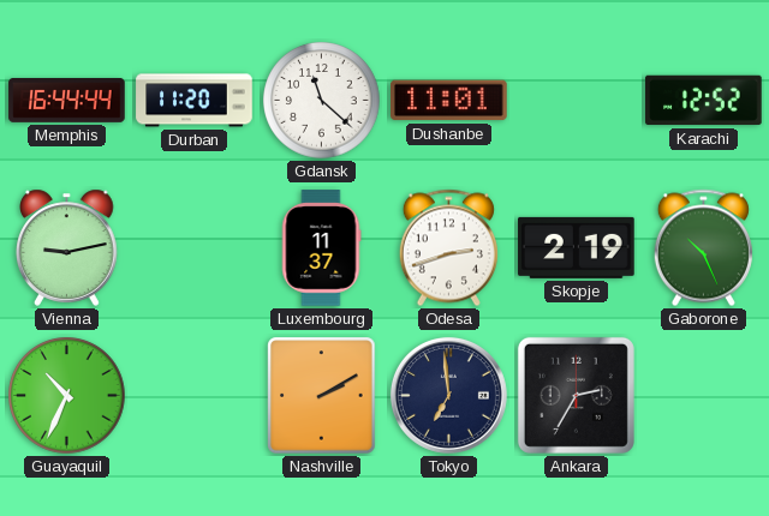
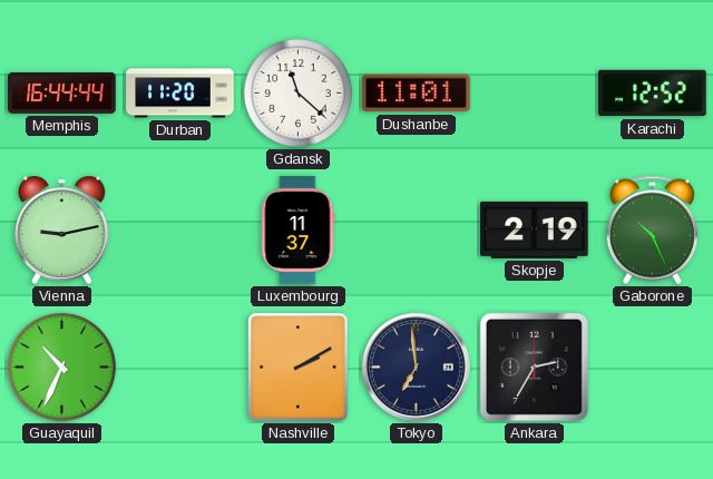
Odesa: 2:42 -> none (448, 248)
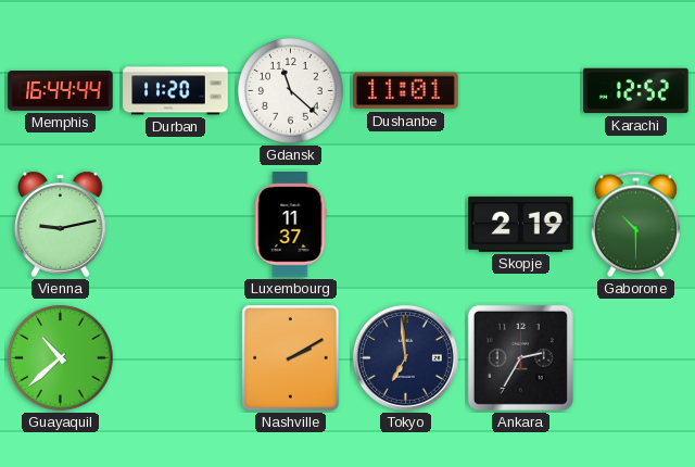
Gaborone: 10:26 -> 10:30 (635, 225)
Guayaquil: 10:34 -> 10:38 (61, 358)
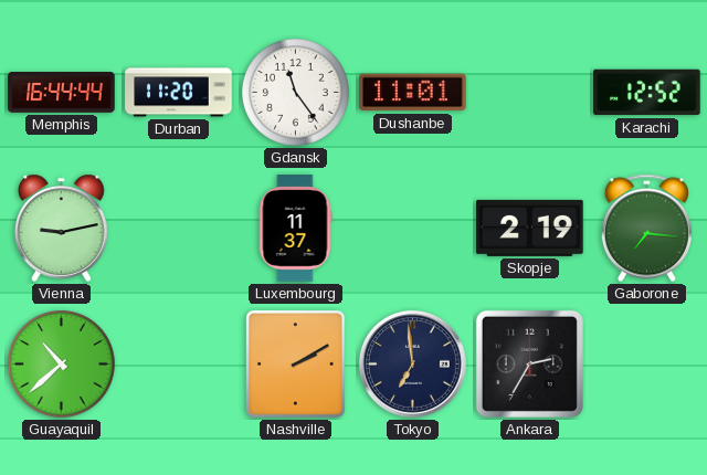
Gdansk: 11:22 -> 11:24 (296, 93)
Gaborone: 10:30 -> 7:16 (646, 229)
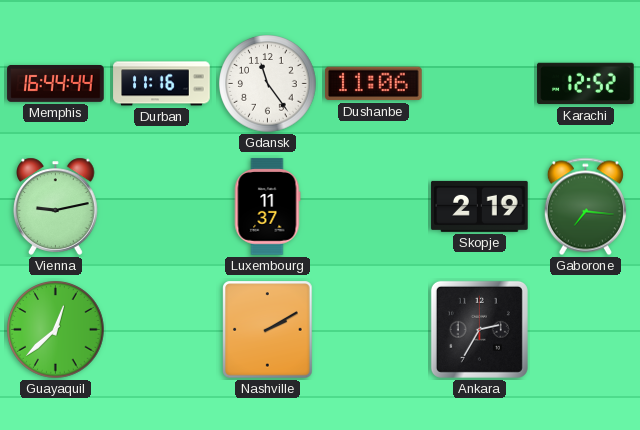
Durban: 11:20 -> 11:16 (162, 84)
Dushanbe: 11:01 -> 11:06 (374, 84)
Guayaquil: 10:38 -> 12:38 (56, 330)
Tokyo: 6:59 -> none (412, 363)
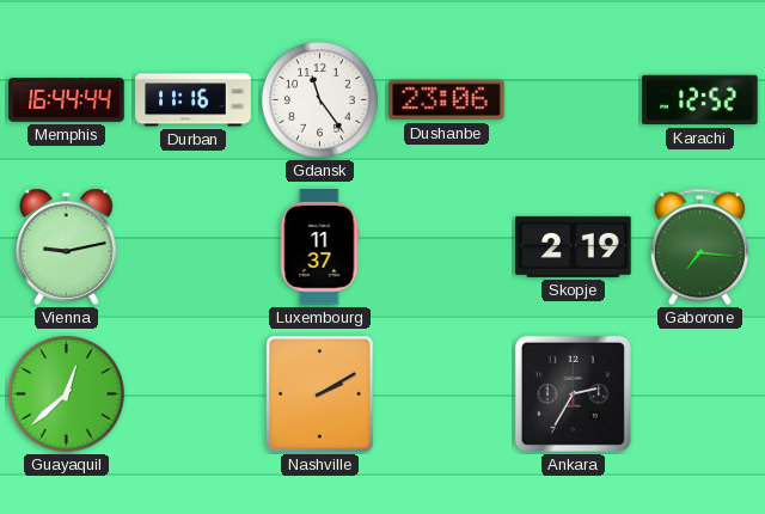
Dushanbe: 11:06 -> 23:06 (447, 100)
